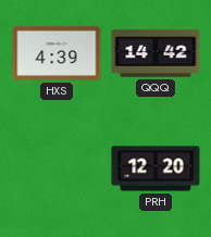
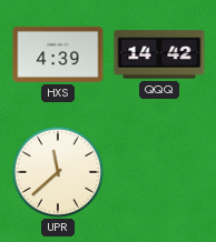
UPR: none -> 11:38 (58, 172)
PRH: 12:20 -> none (156, 169)
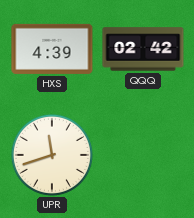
QQQ: 14:42 -> 02:42 (143, 49)
UPR: 11:38 -> 11:42 (52, 155)
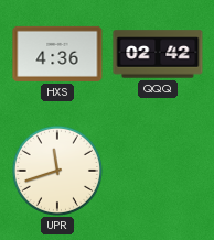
HXS: 4:39 -> 4:36 (57, 54)
